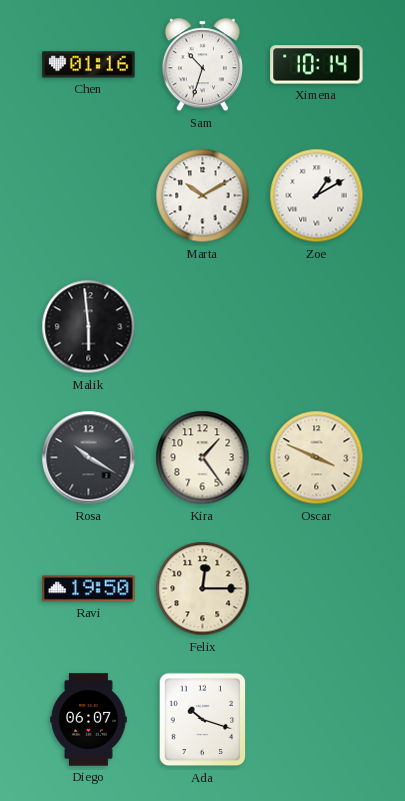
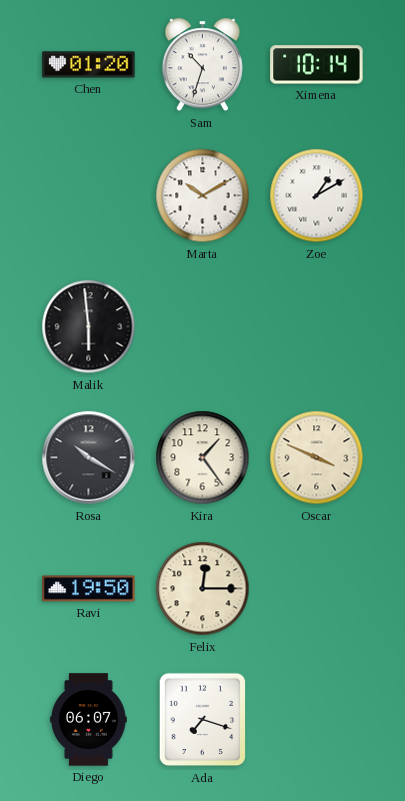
Chen: 01:16 -> 01:20 (89, 65)
Ada: 10:18 -> 7:18 (203, 720)
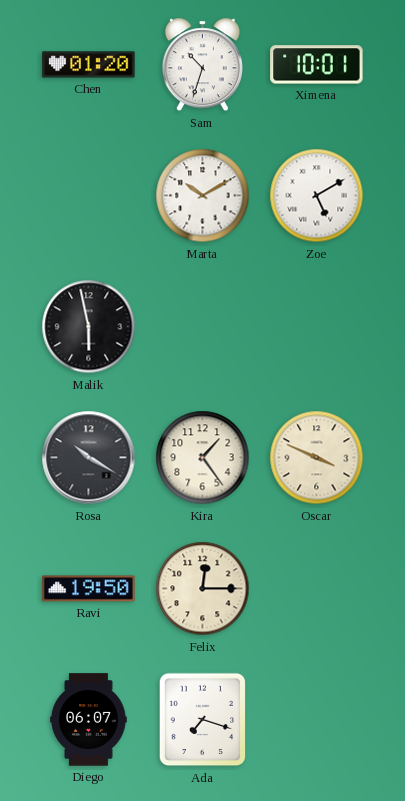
Ximena: 10:14 -> 10:01 (317, 65)
Zoe: 1:10 -> 5:10 (317, 196)
Malik: 5:59 -> 5:58 (89, 327)
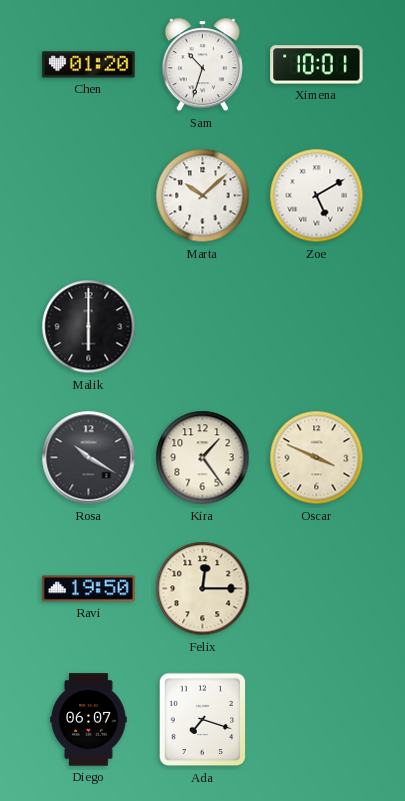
Marta: 10:10 -> 10:08 (203, 196)
Malik: 5:58 -> 6:00 (89, 327)
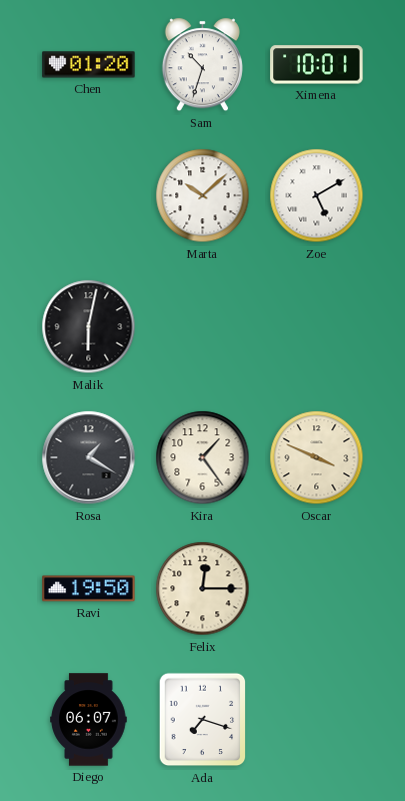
Malik: 6:00 -> 6:02 (89, 327)
Rosa: 10:20 -> 1:20 (89, 458)
